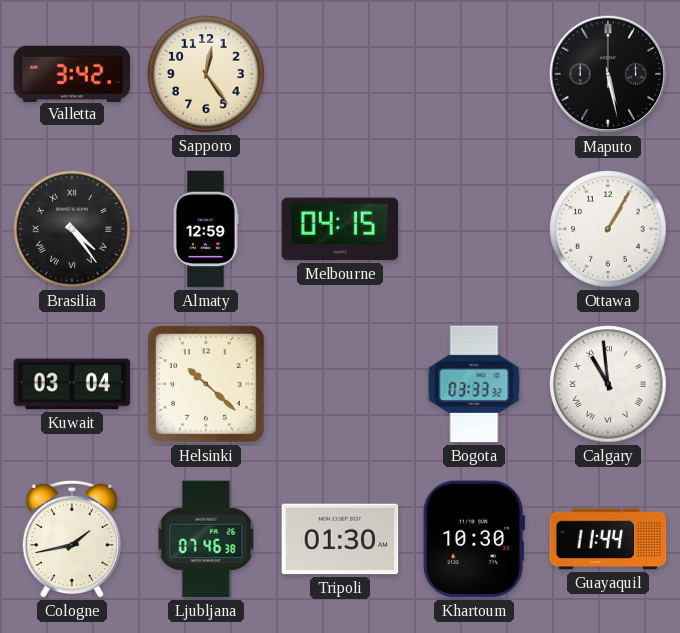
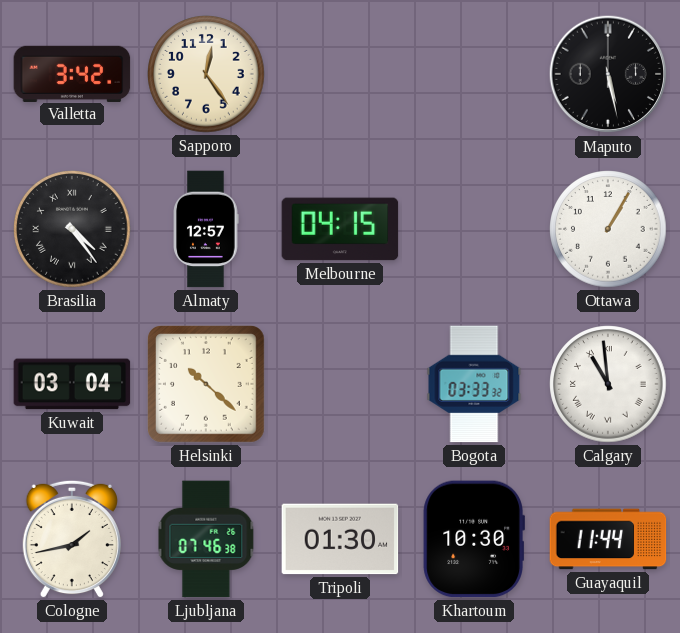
Almaty: 12:59 -> 12:57 (206, 229)
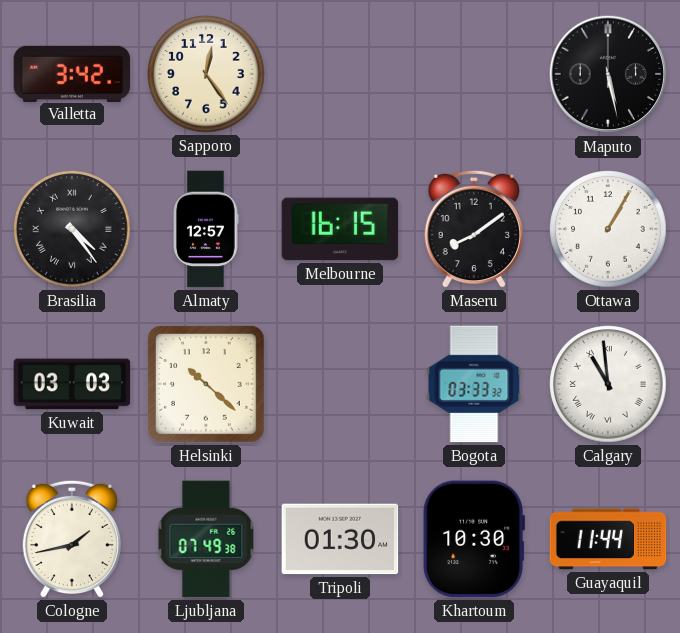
Melbourne: 04:15 -> 16:15 (340, 229)
Maseru: none -> 8:09 (474, 229)
Kuwait: 03:04 -> 03:03 (72, 384)
Ljubljana: 07:46 -> 07:49 (206, 539)
